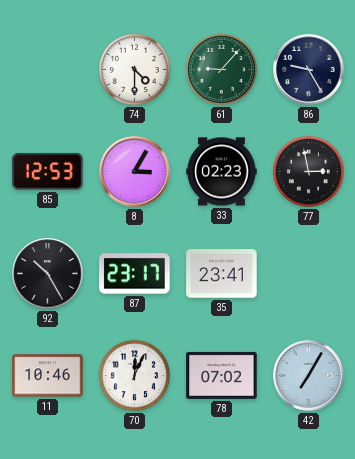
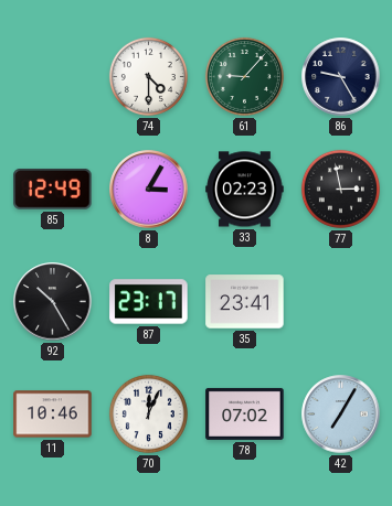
85: 12:53 -> 12:49 (53, 189)
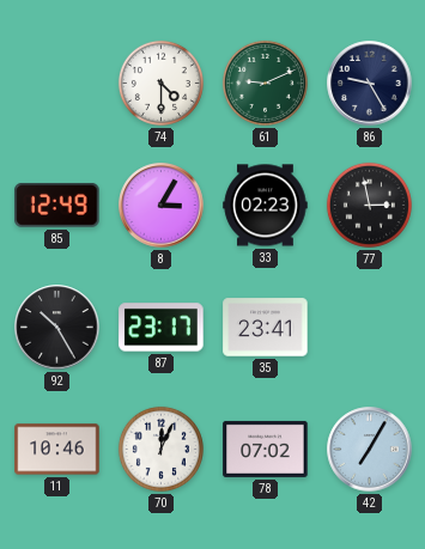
61: 9:07 -> 9:11 (265, 83)
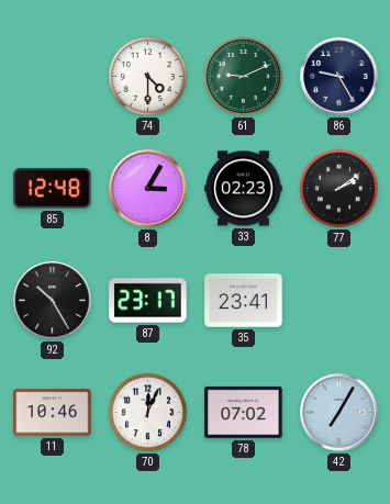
85: 12:49 -> 12:48 (53, 188)
77: 2:58 -> 2:09 (338, 188)
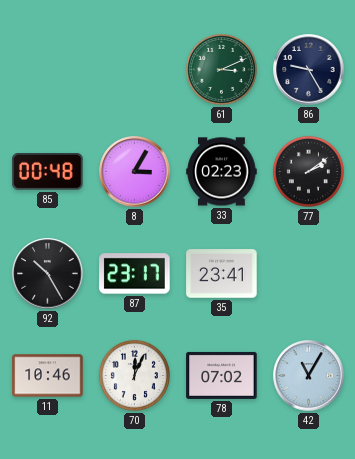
74: 4:30 -> none (147, 76)
61: 9:11 -> 3:11 (221, 69)
85: 12:48 -> 00:48 (48, 171)
42: 7:05 -> 11:05 (309, 376)
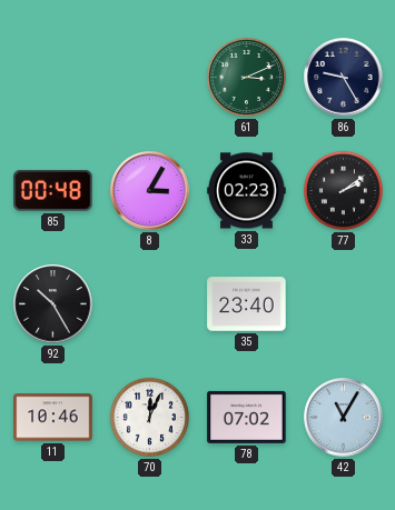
87: 23:17 -> none (135, 274)
35: 23:41 -> 23:40 (247, 304)
